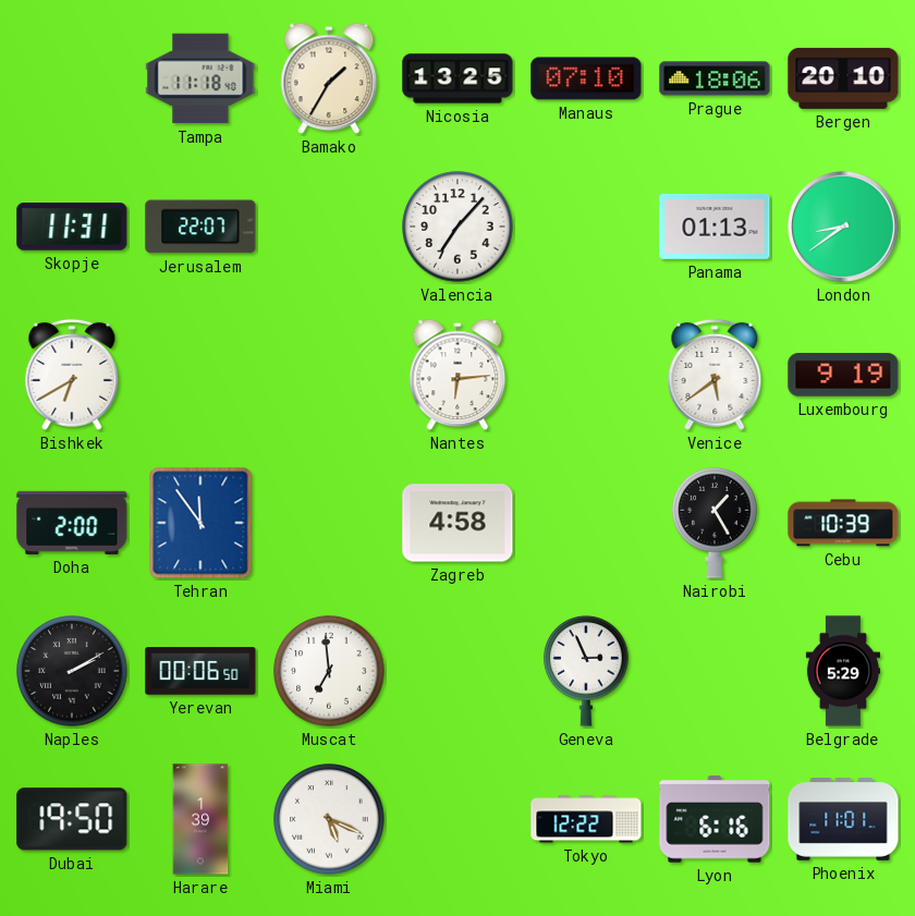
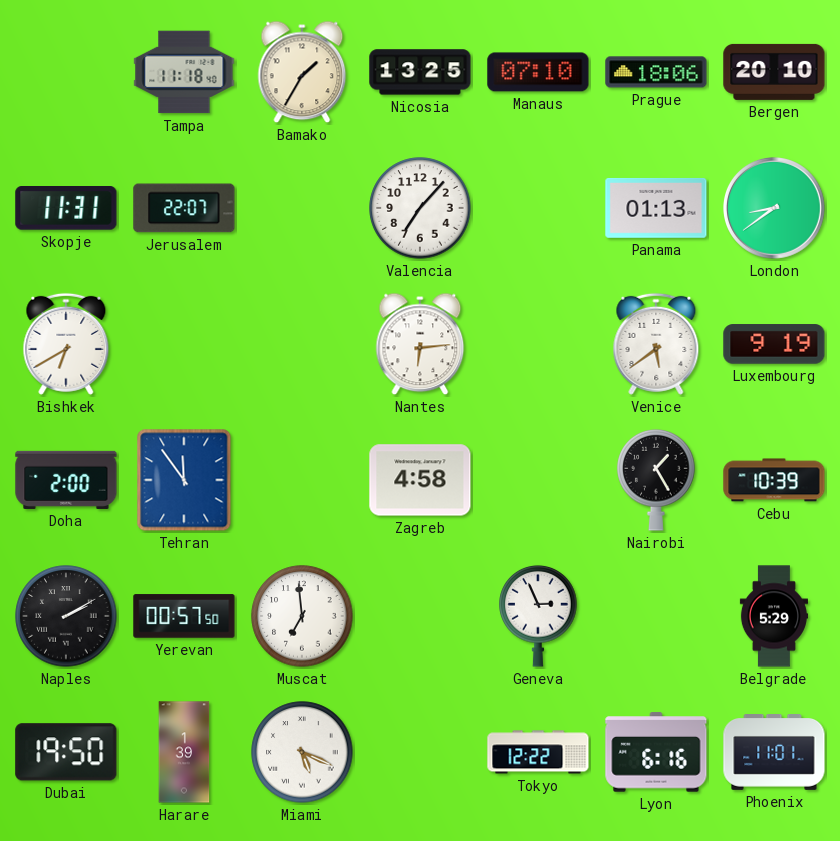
Yerevan: 00:06 -> 00:57 (184, 616)
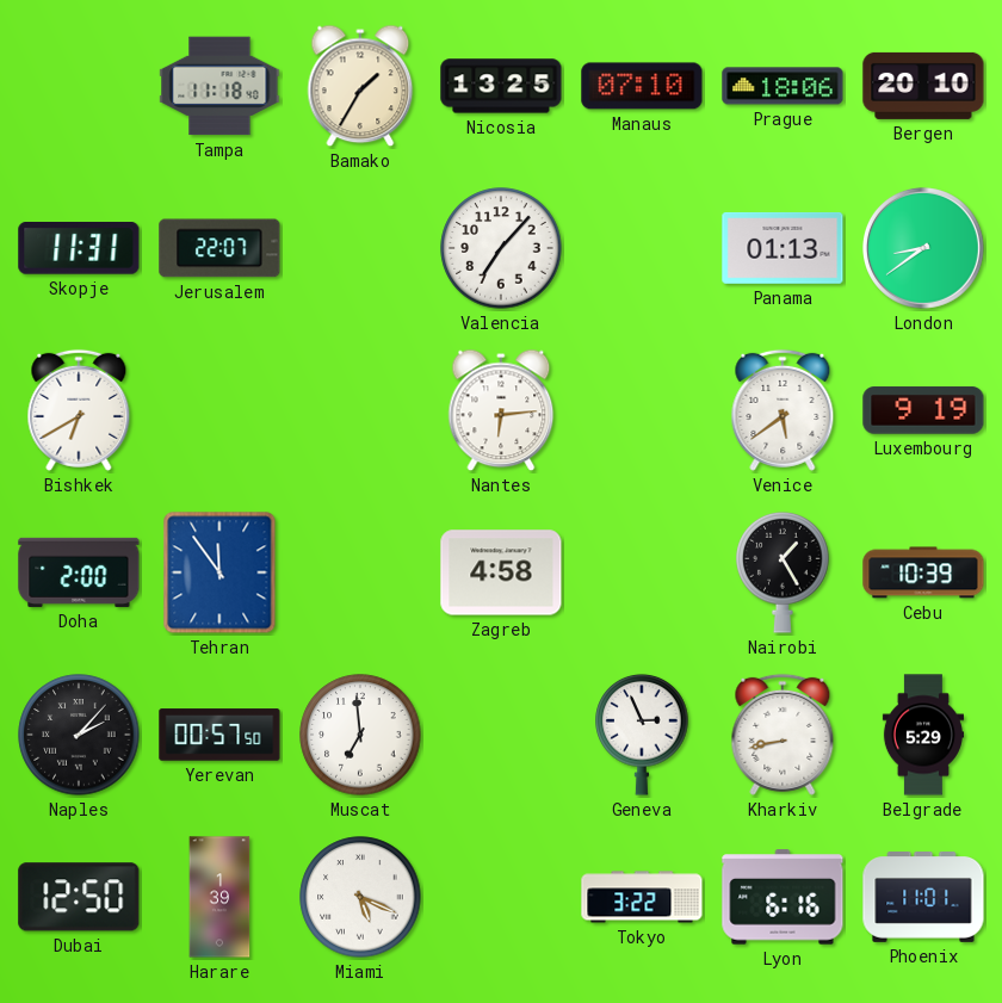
Naples: 2:10 -> 2:07 (79, 735)
Kharkiv: none -> 8:43 (783, 735)
Dubai: 19:50 -> 12:50 (79, 897)
Tokyo: 12:22 -> 3:22 (642, 897)
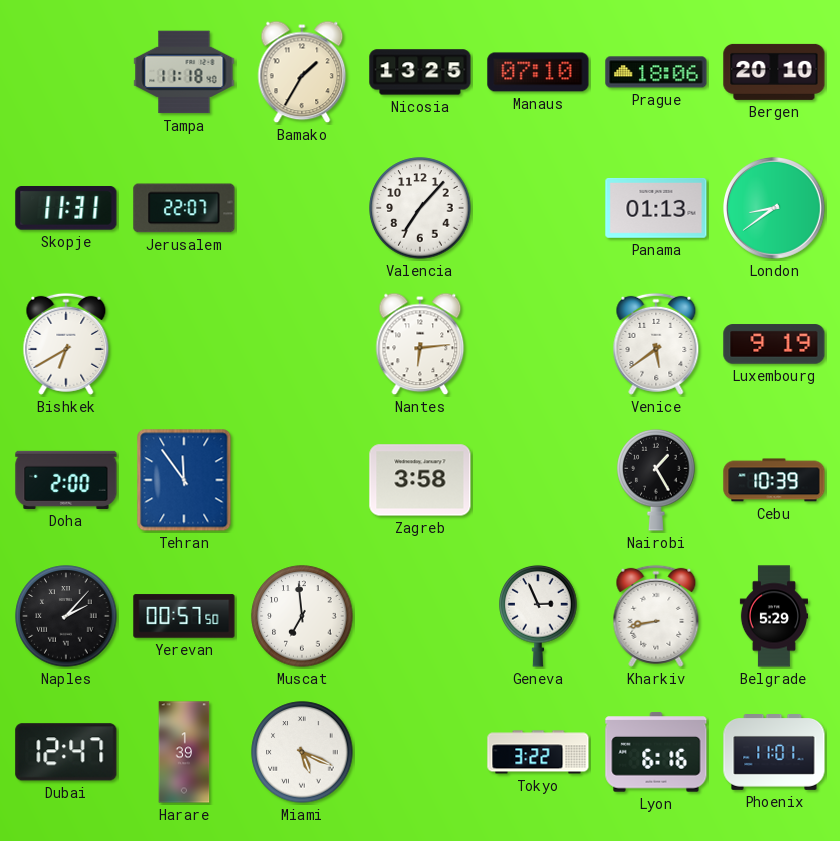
Zagreb: 4:58 -> 3:58 (420, 480)
Dubai: 12:50 -> 12:47 (66, 752)
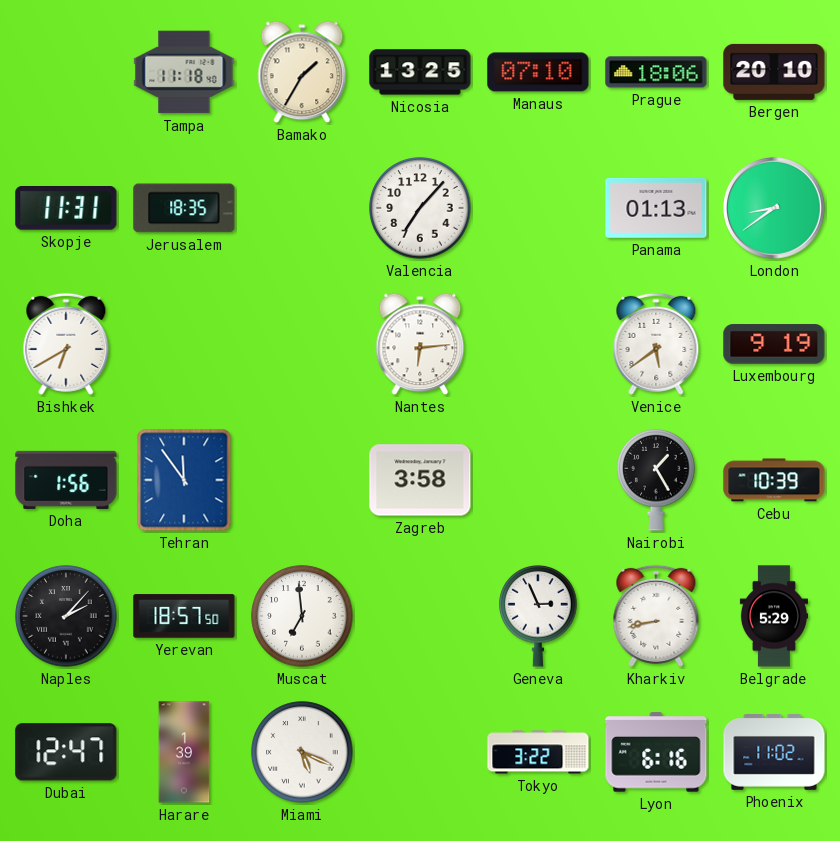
Jerusalem: 22:07 -> 18:35 (184, 208)
Doha: 2:00 -> 1:56 (66, 480)
Yerevan: 00:57 -> 18:57 (184, 616)
Phoenix: 11:01 -> 11:02 (774, 753)
